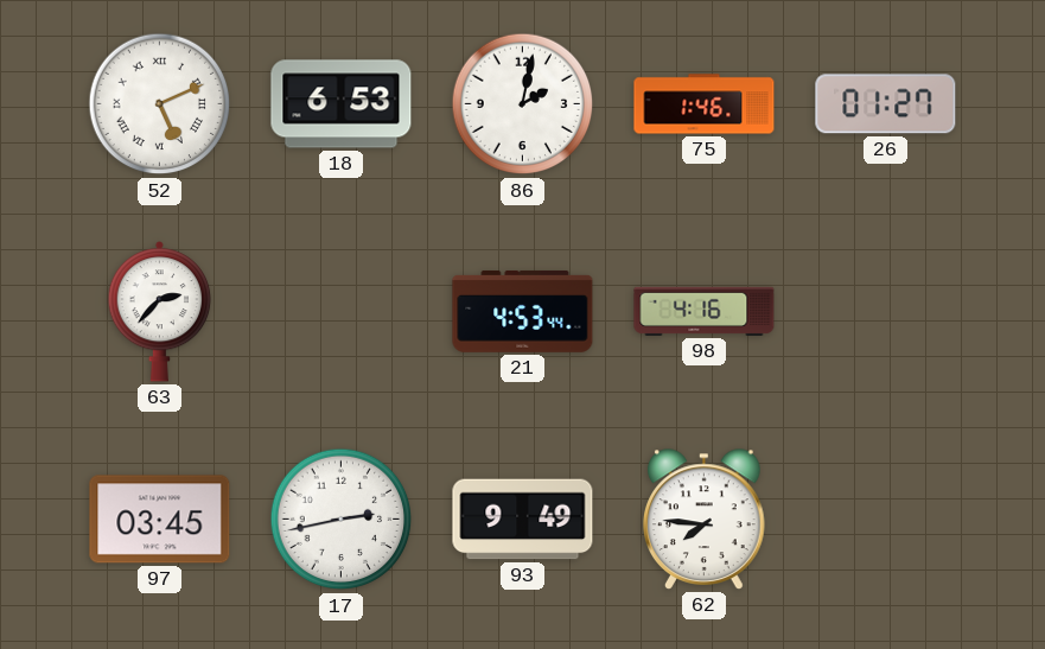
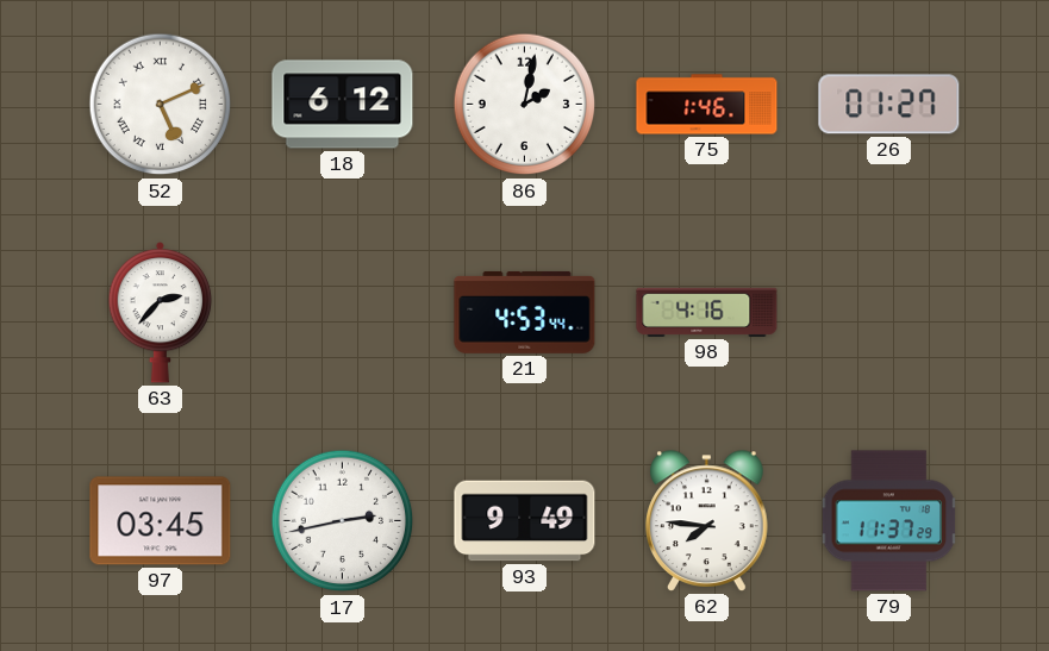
18: 6:53 -> 6:12 (343, 105)
79: none -> 11:37 (889, 521)
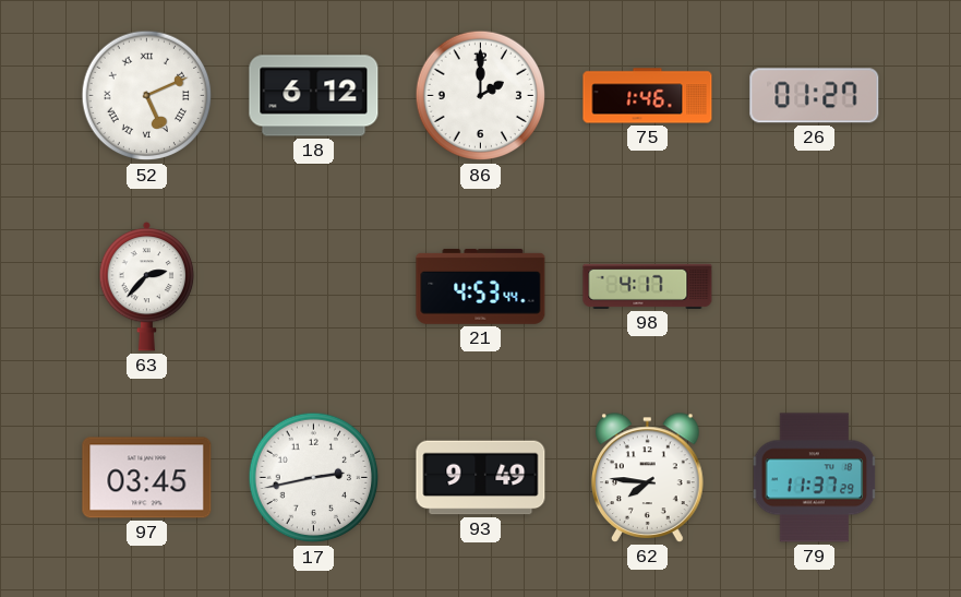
86: 2:02 -> 2:00 (481, 96)
98: 4:16 -> 4:17 (648, 286)
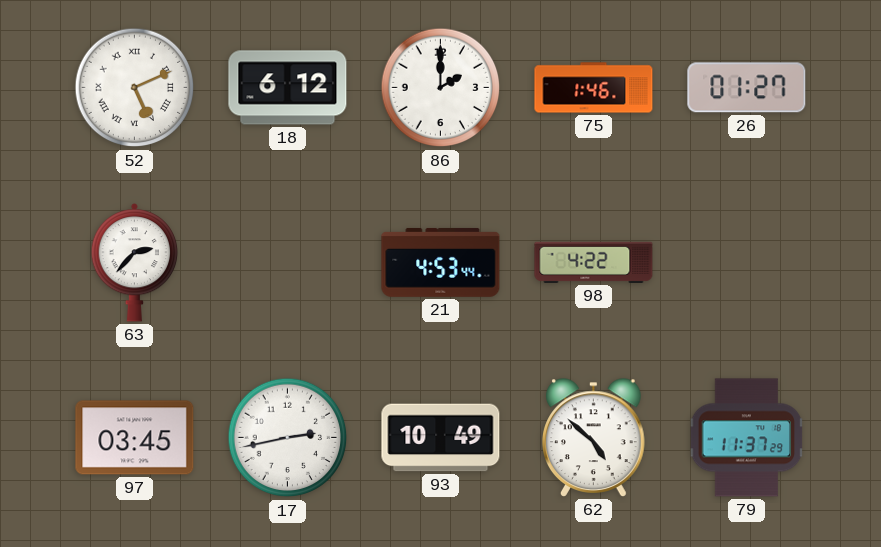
98: 4:17 -> 4:22 (594, 262)
93: 9:49 -> 10:49 (441, 438)
62: 7:46 -> 4:52 (594, 438)
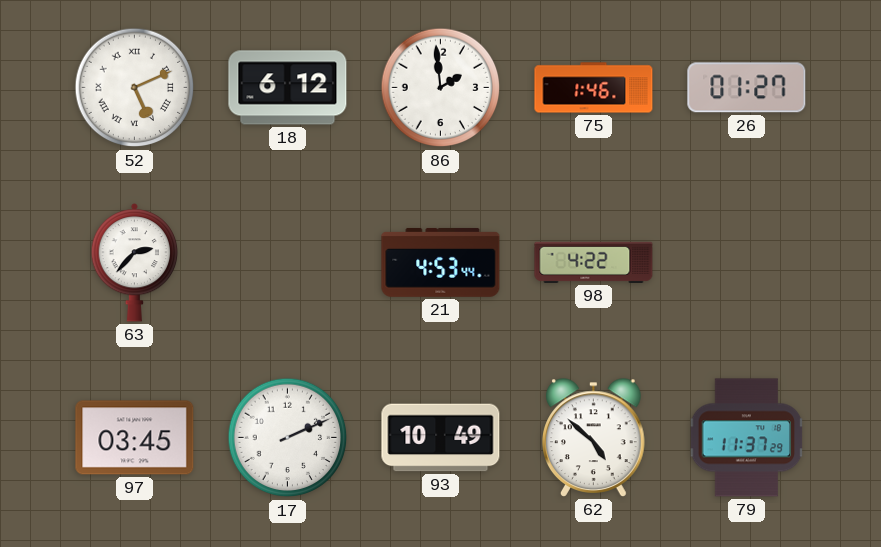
86: 2:00 -> 1:59 (441, 88)
17: 2:43 -> 2:11 (288, 438)
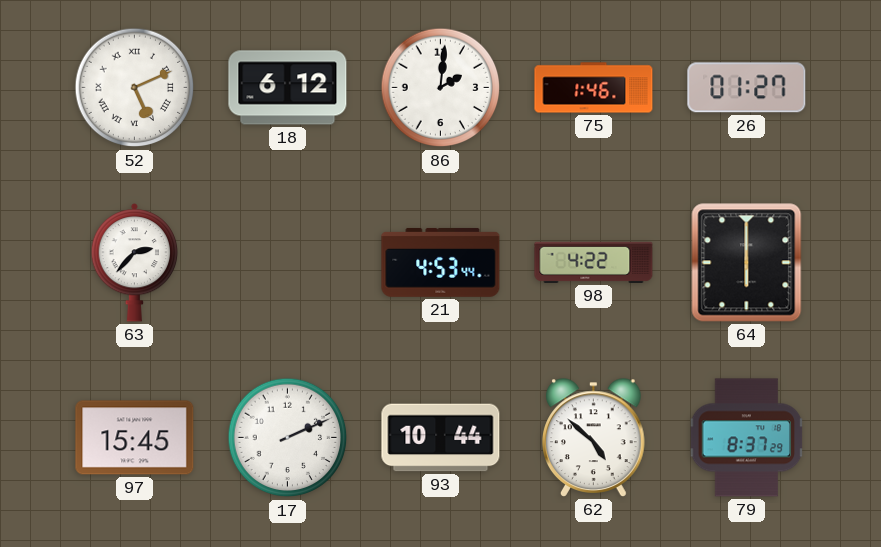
86: 1:59 -> 2:01 (441, 88)
64: none -> 6:00 (747, 263)
97: 03:45 -> 15:45 (135, 438)
93: 10:49 -> 10:44 (441, 438)
79: 11:37 -> 8:37 (747, 438)
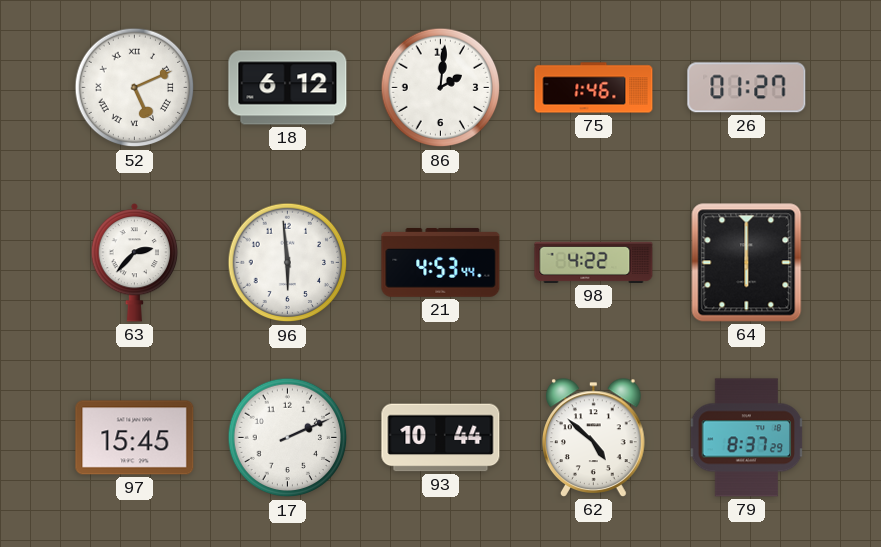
96: none -> 5:59 (288, 263)
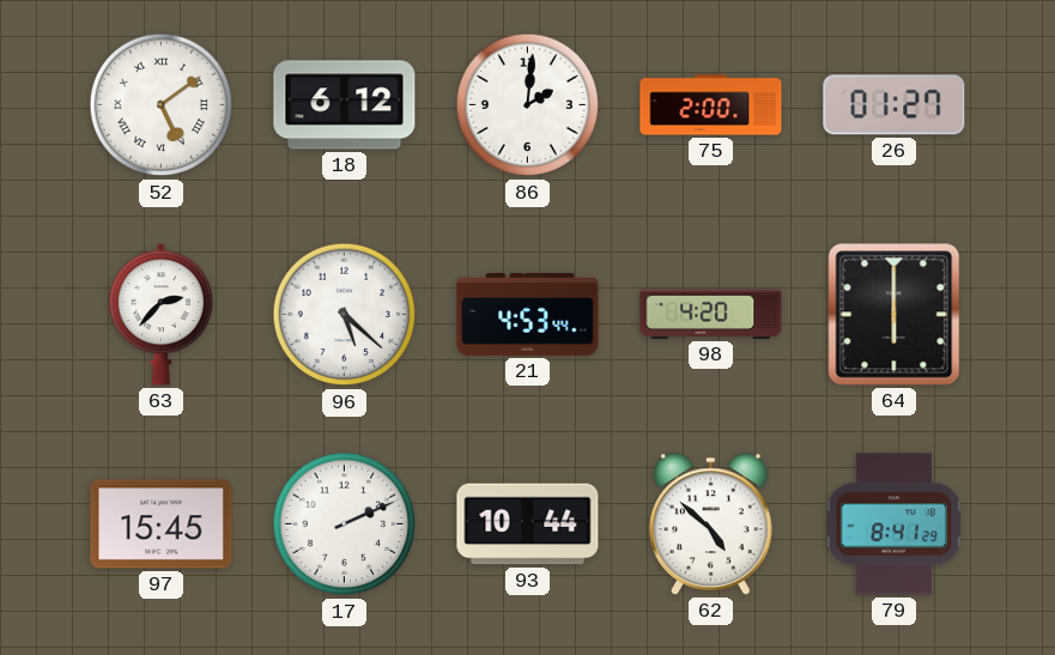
52: 5:11 -> 5:09 (162, 105)
75: 1:46 -> 2:00 (711, 105)
96: 5:59 -> 5:22 (345, 315)
98: 4:22 -> 4:20 (711, 314)
79: 8:37 -> 8:41 (895, 524)
